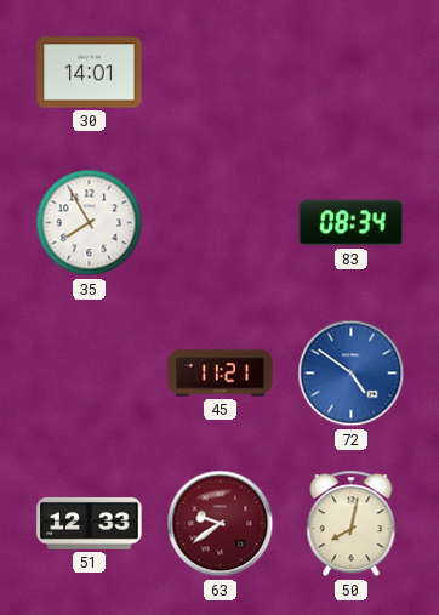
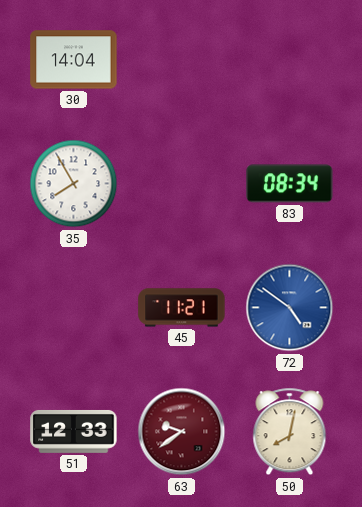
30: 14:01 -> 14:04 (74, 60)
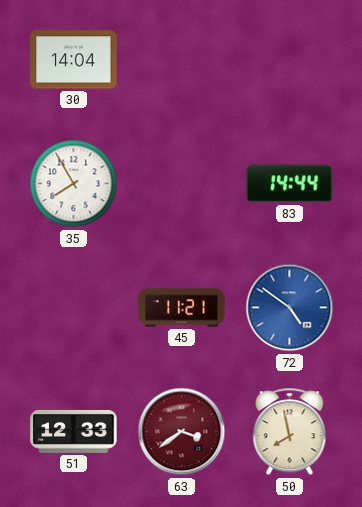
83: 08:34 -> 14:44 (290, 184)
63: 9:39 -> 3:39 (182, 432)
50: 8:02 -> 7:58 (290, 432)
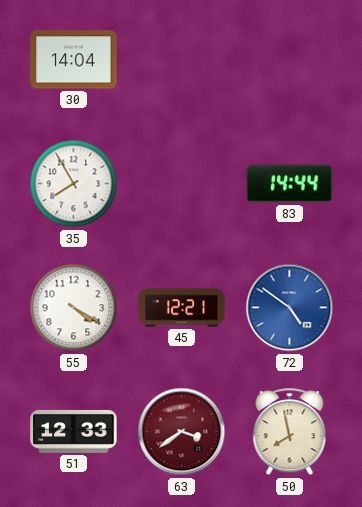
55: none -> 4:20 (74, 308)
45: 11:21 -> 12:21 (182, 308)
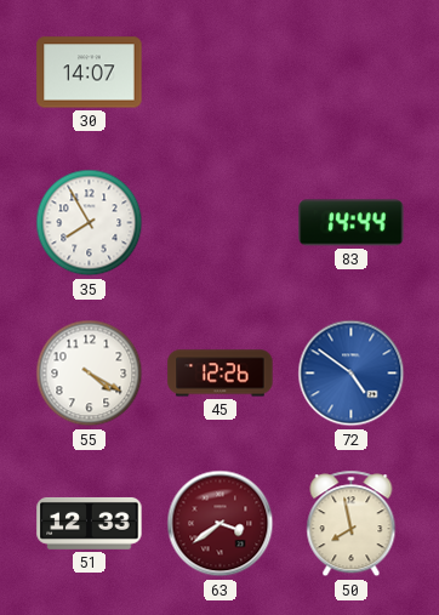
30: 14:04 -> 14:07 (90, 73)
45: 12:21 -> 12:26 (221, 374)
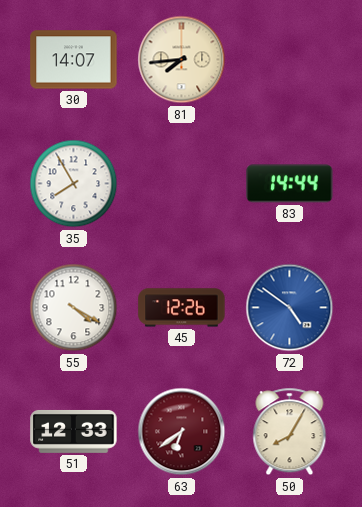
81: none -> 7:44 (182, 60)
63: 3:39 -> 6:39 (182, 432)
50: 7:58 -> 8:05 (290, 432)
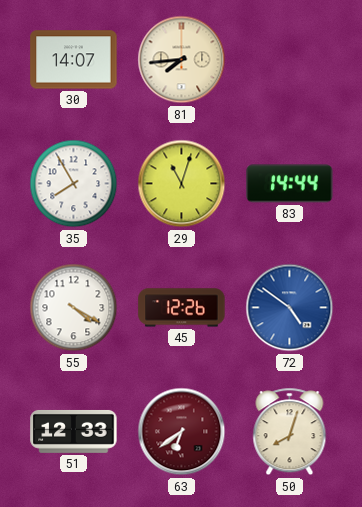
29: none -> 11:03 (182, 184)
50: 8:05 -> 8:03 (290, 432)
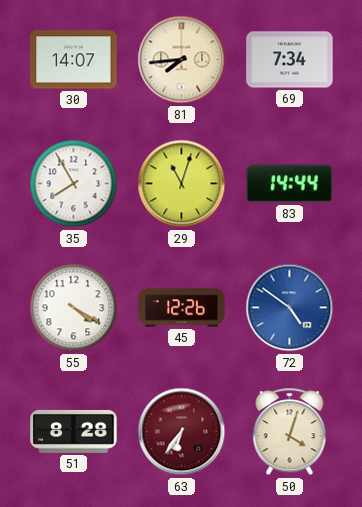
69: none -> 7:34 (290, 60)
51: 12:33 -> 8:28 (74, 431)
63: 6:39 -> 6:36 (182, 432)
50: 8:03 -> 4:03 (290, 432)
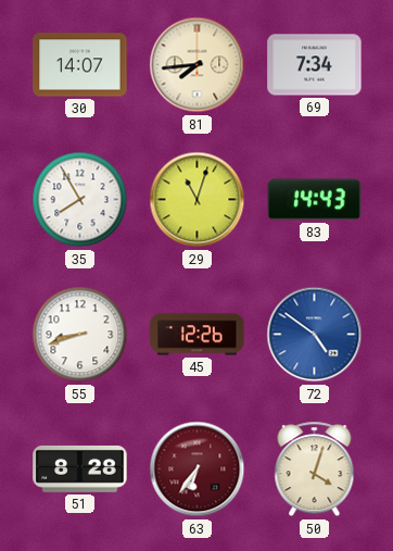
83: 14:44 -> 14:43 (315, 200)
55: 4:20 -> 8:42 (80, 335)
